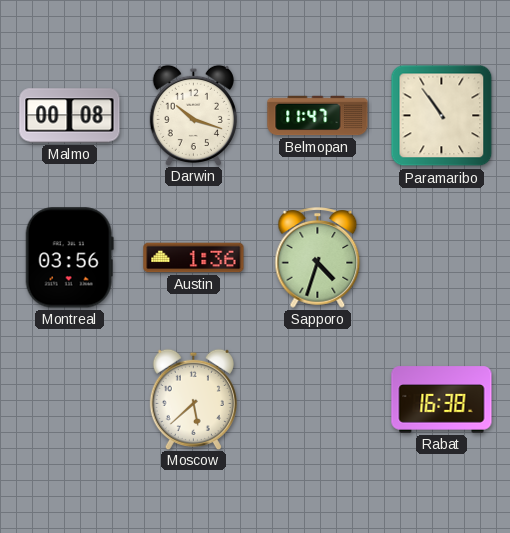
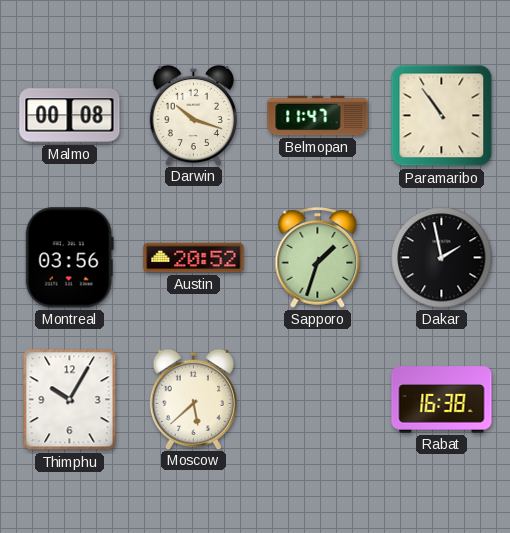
Austin: 1:36 -> 20:52 (194, 258)
Sapporo: 4:33 -> 1:33 (318, 258)
Dakar: none -> 1:58 (442, 258)
Thimphu: none -> 10:05 (70, 400)
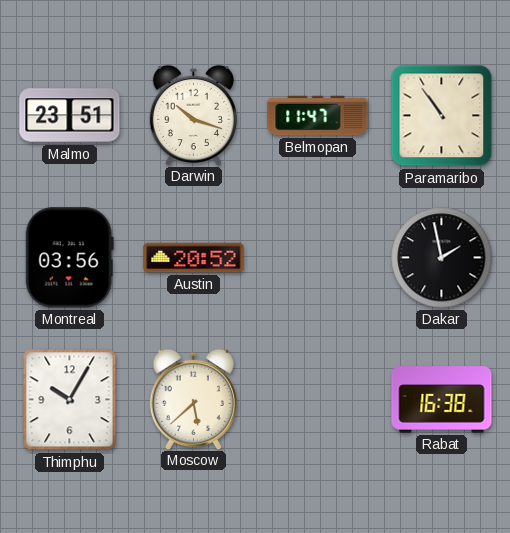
Malmo: 00:08 -> 23:51 (70, 116)
Sapporo: 1:33 -> none (318, 258)
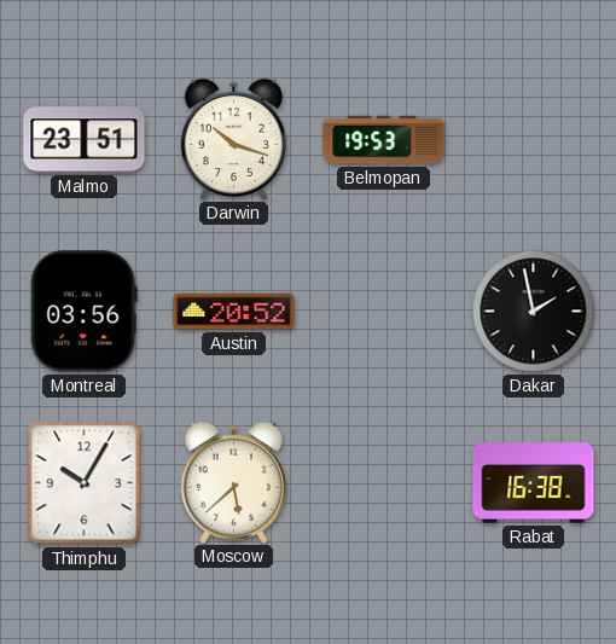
Belmopan: 11:47 -> 19:53 (384, 140)
Paramaribo: 10:54 -> none (442, 116)
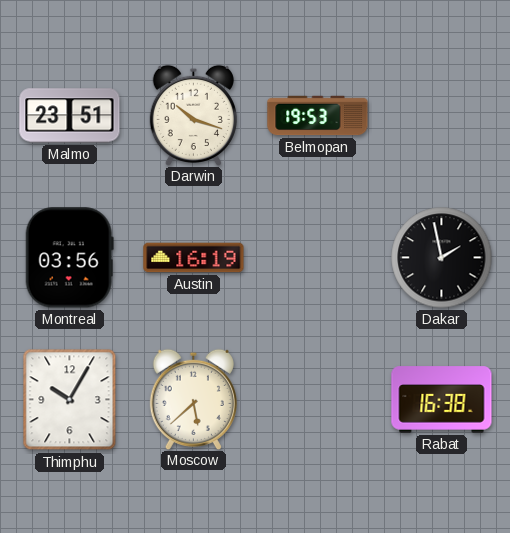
Austin: 20:52 -> 16:19 (194, 258)
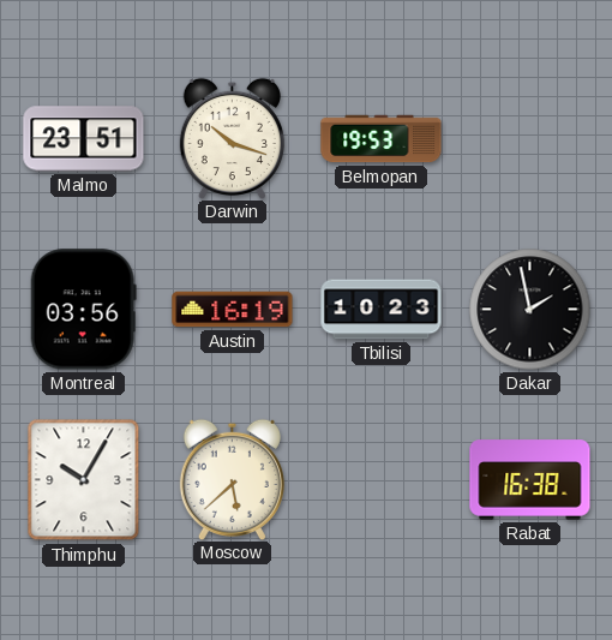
Tbilisi: none -> 10:23 (382, 310)
